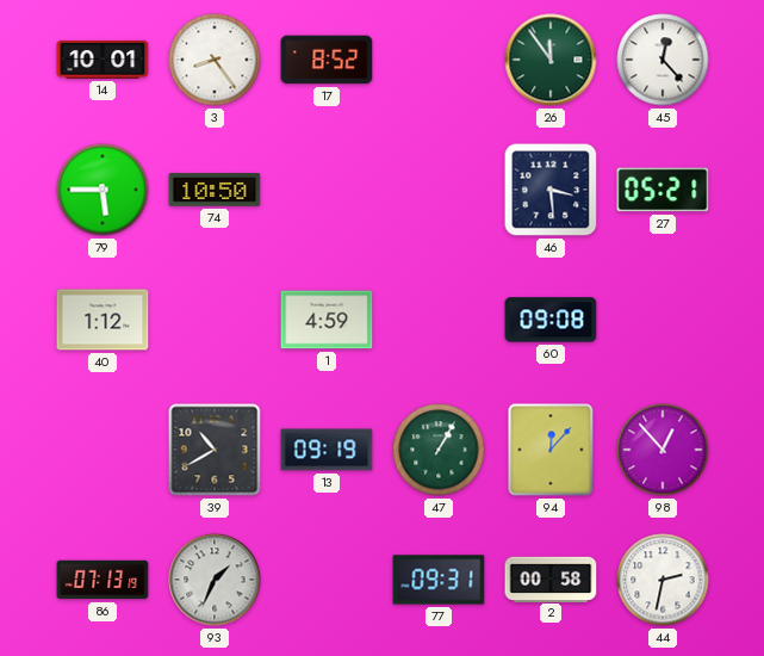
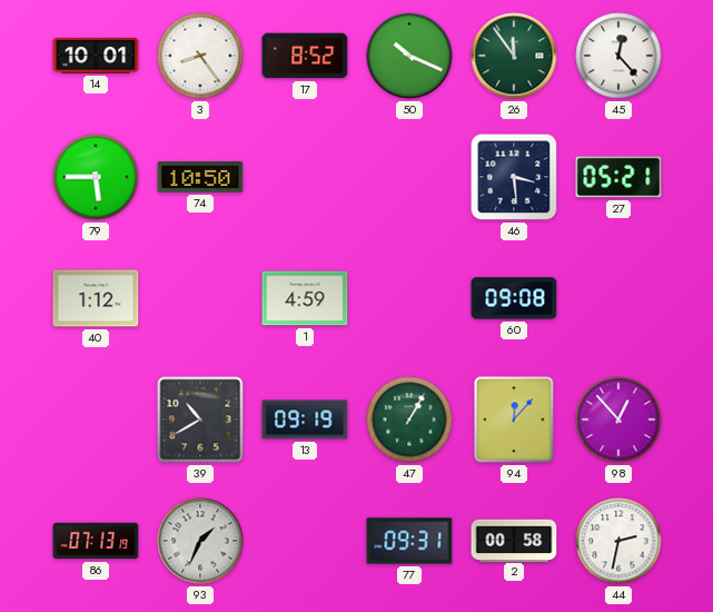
50: none -> 10:19 (409, 56)
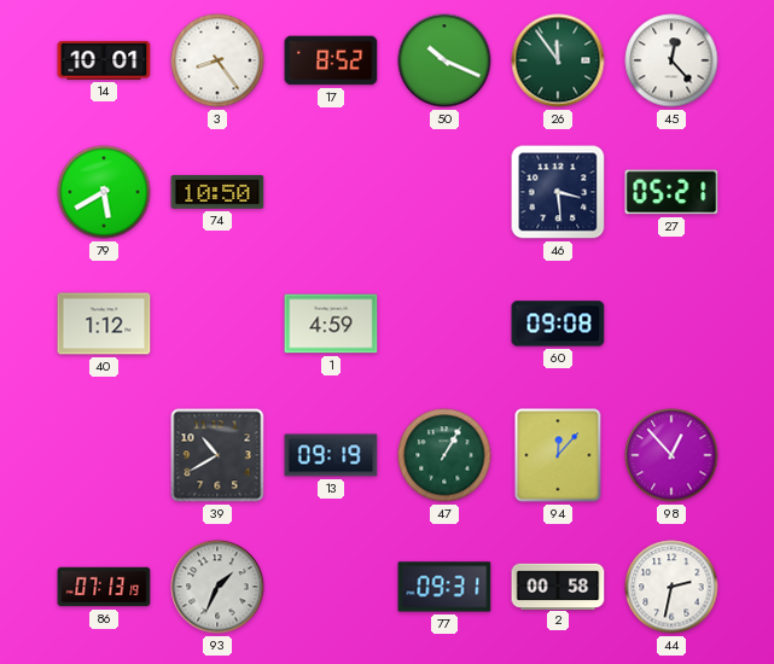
79: 5:45 -> 5:40 (104, 192)
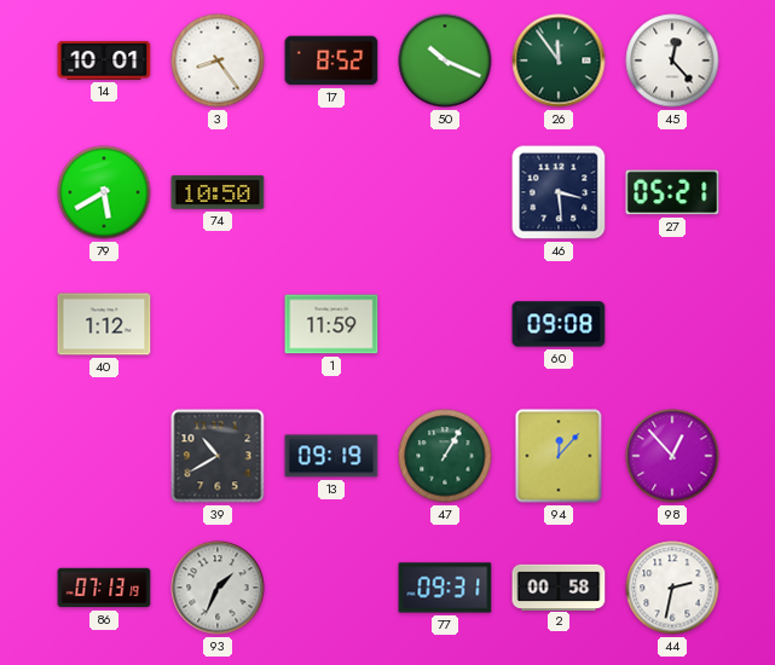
1: 4:59 -> 11:59 (331, 324)
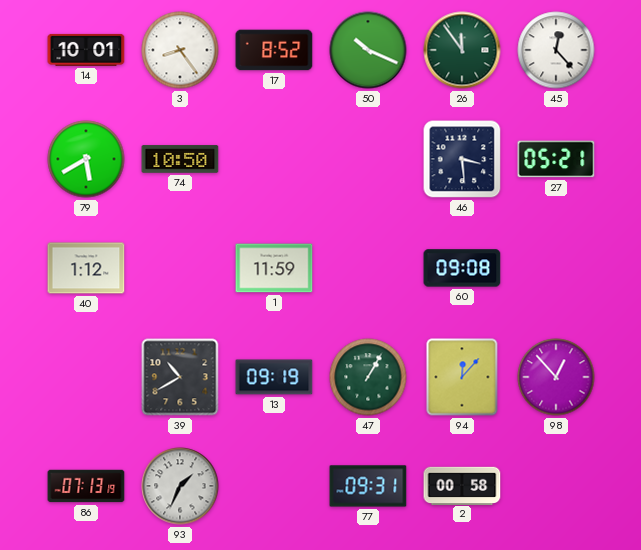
44: 2:32 -> none (672, 588)
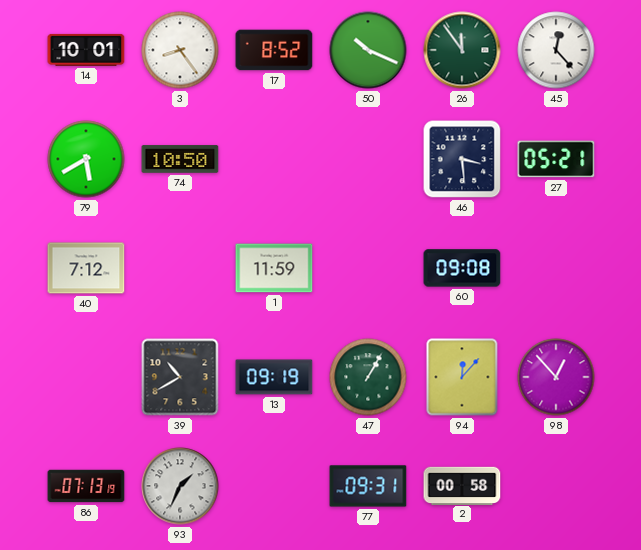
40: 1:12 -> 7:12 (86, 268)
